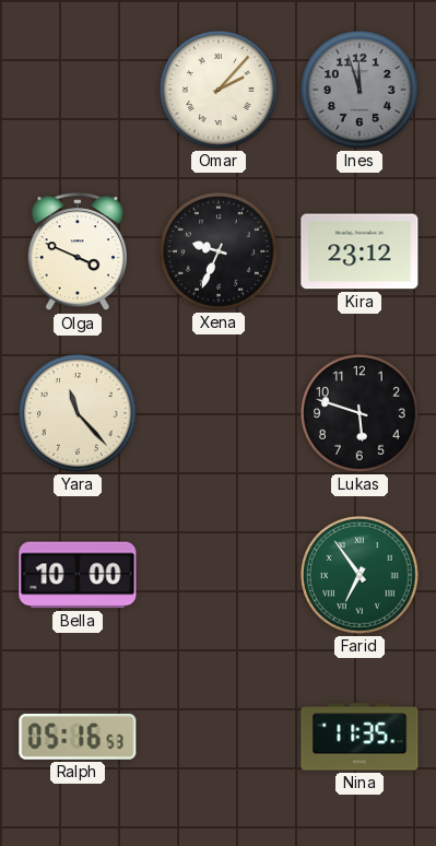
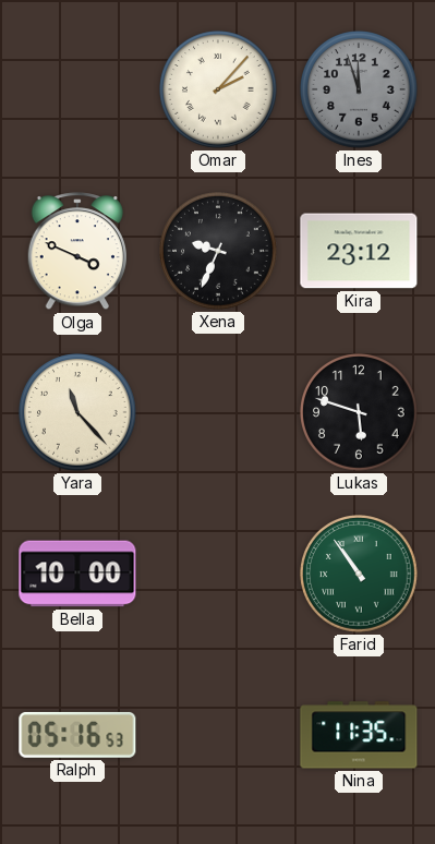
Farid: 6:54 -> 10:54 (360, 575)
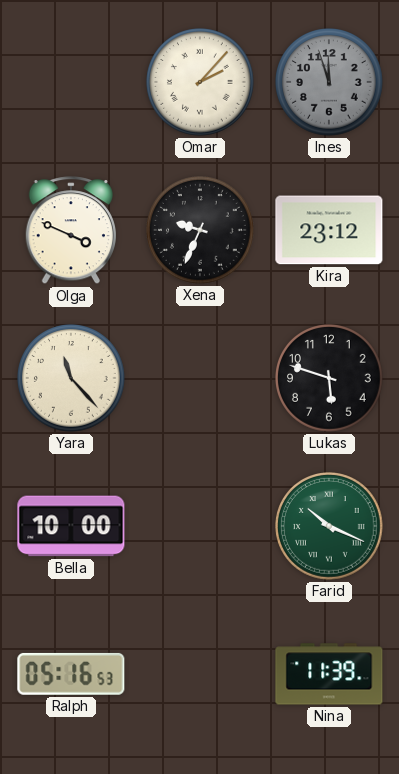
Farid: 10:54 -> 10:19 (330, 527)
Nina: 11:35 -> 11:39 (329, 674)
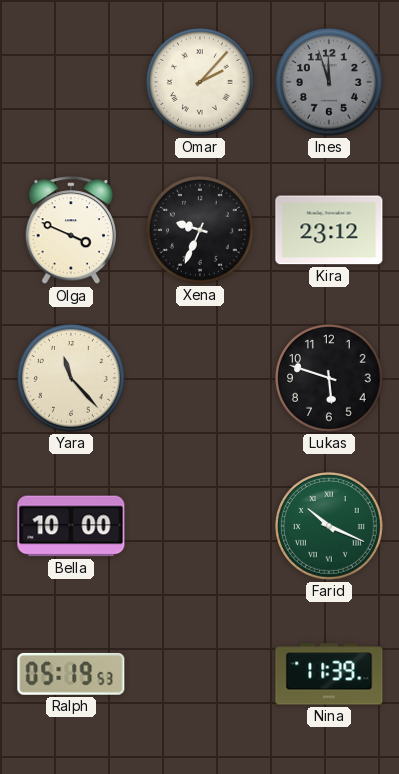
Ralph: 05:16 -> 05:19 (71, 674)
